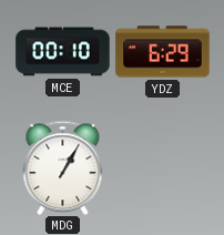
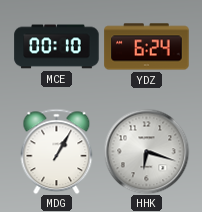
YDZ: 6:29 -> 6:24 (147, 47)
HHK: none -> 6:18 (146, 151)
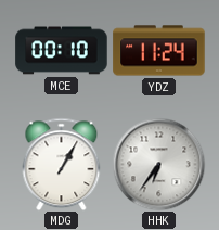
YDZ: 6:24 -> 11:24 (159, 51)
HHK: 6:18 -> 6:36 (158, 164)
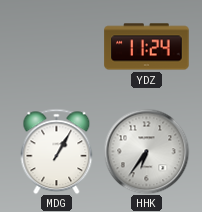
MCE: 00:10 -> none (62, 51)
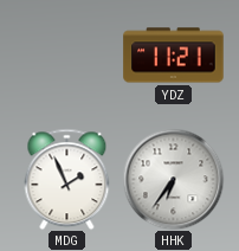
YDZ: 11:24 -> 11:21 (174, 56)
MDG: 1:05 -> 1:56 (67, 179)
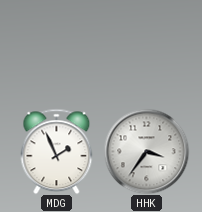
YDZ: 11:21 -> none (174, 56)
HHK: 6:36 -> 3:36 (146, 151)
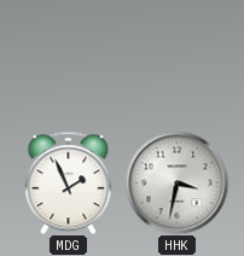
HHK: 3:36 -> 3:32 (176, 182)
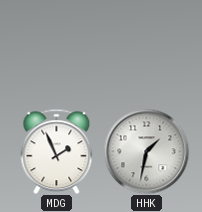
HHK: 3:32 -> 1:32 (146, 151)
